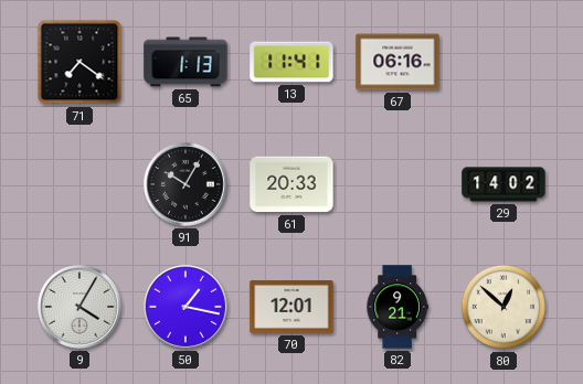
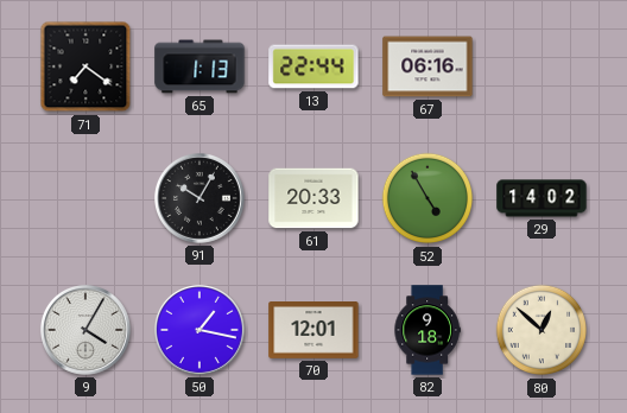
13: 11:41 -> 22:44 (313, 66)
52: none -> 4:55 (427, 198)
82: 9:21 -> 9:18 (427, 330)
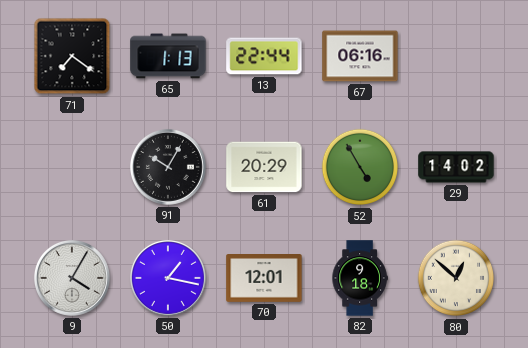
61: 20:33 -> 20:29 (264, 167)
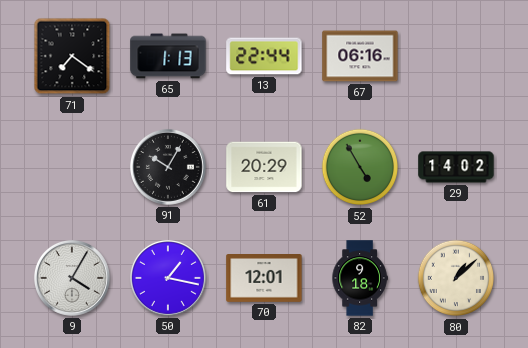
80: 12:52 -> 1:08 (456, 278)
